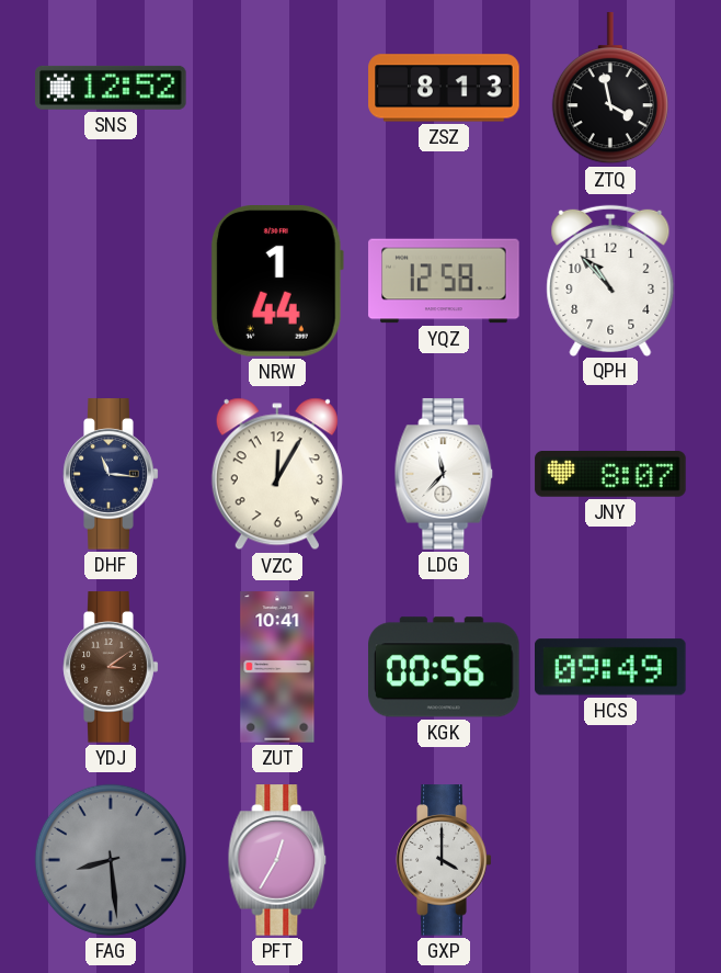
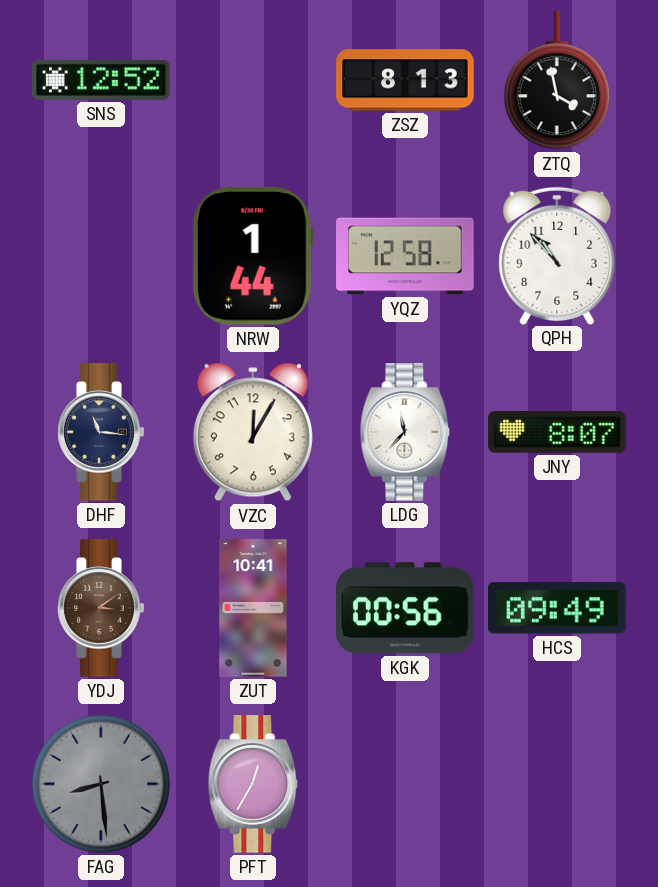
GXP: 4:00 -> none (444, 860)
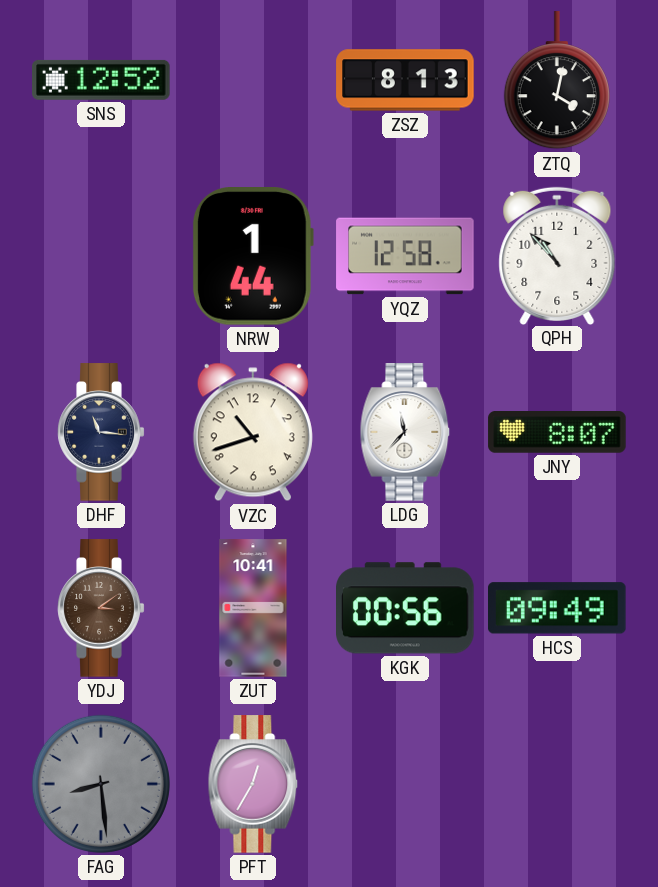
ZTQ: 3:58 -> 4:02 (557, 81)
VZC: 12:05 -> 10:42 (253, 432)
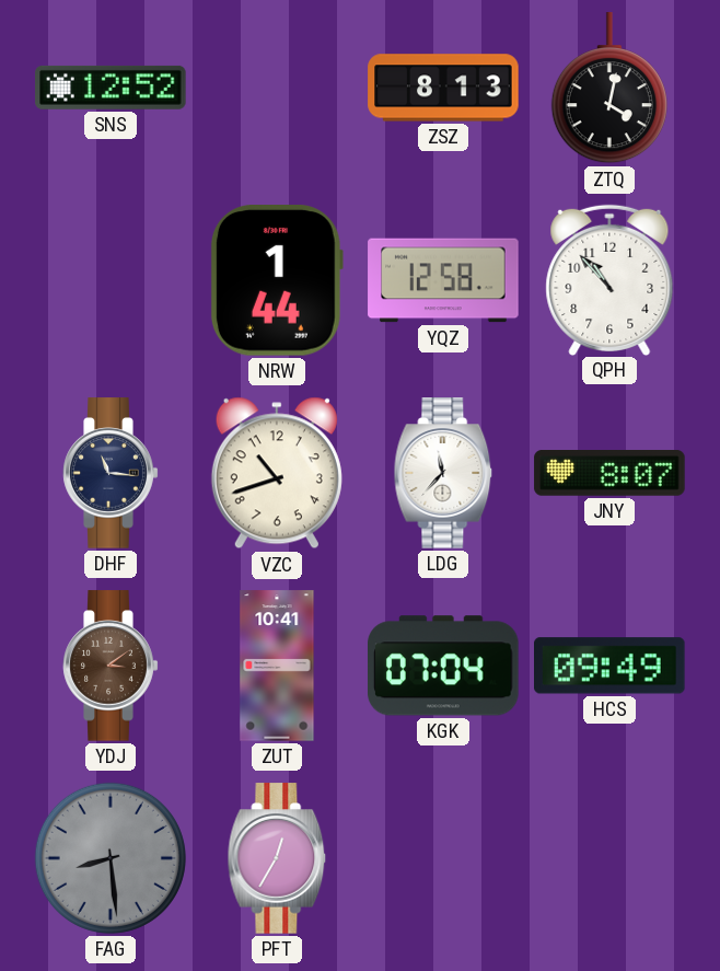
KGK: 00:56 -> 07:04 (444, 666)
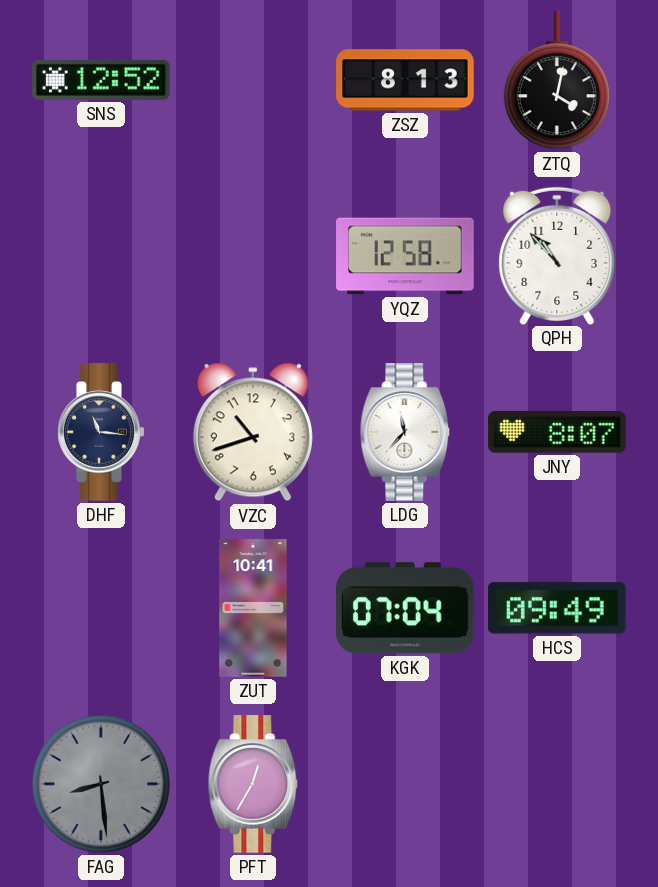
NRW: 1:44 -> none (277, 281)
YDJ: 3:09 -> none (111, 666)
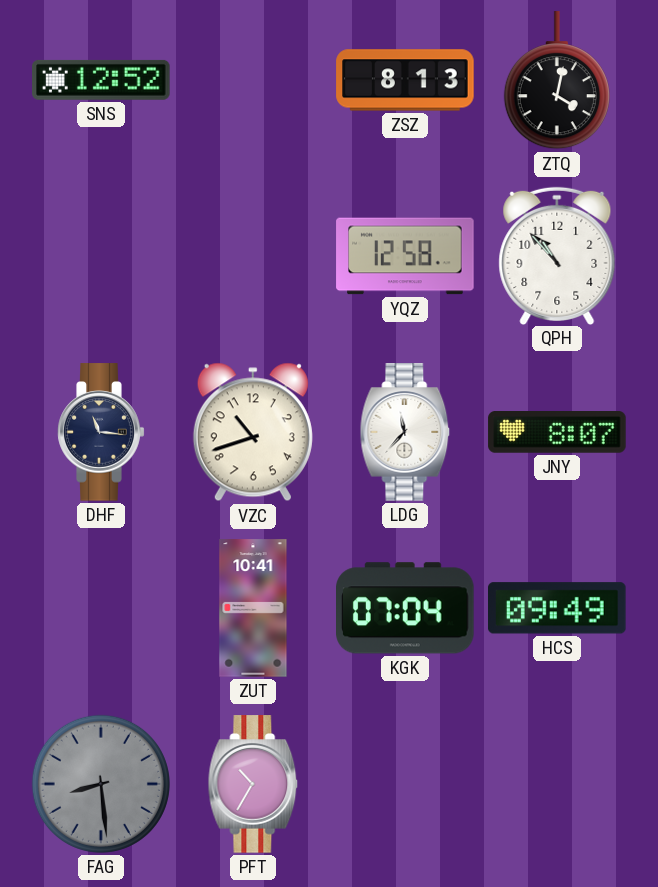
PFT: 12:35 -> 10:35 (253, 784)
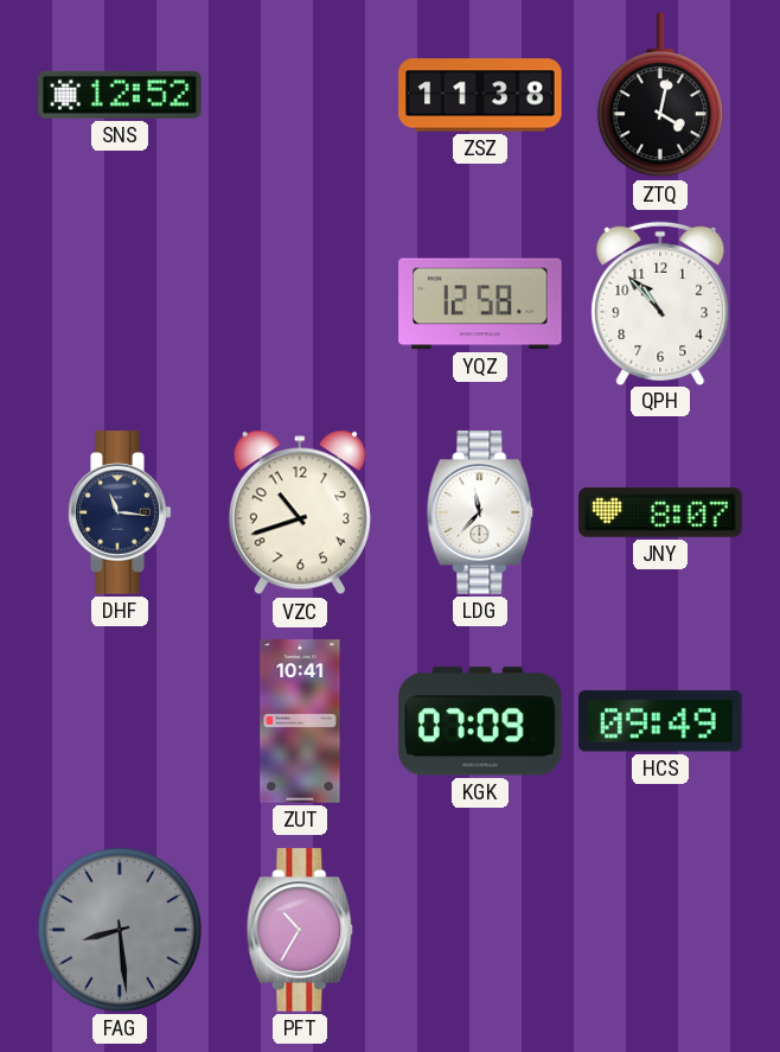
ZSZ: 8:13 -> 11:38 (480, 95)
KGK: 07:04 -> 07:09 (481, 721)
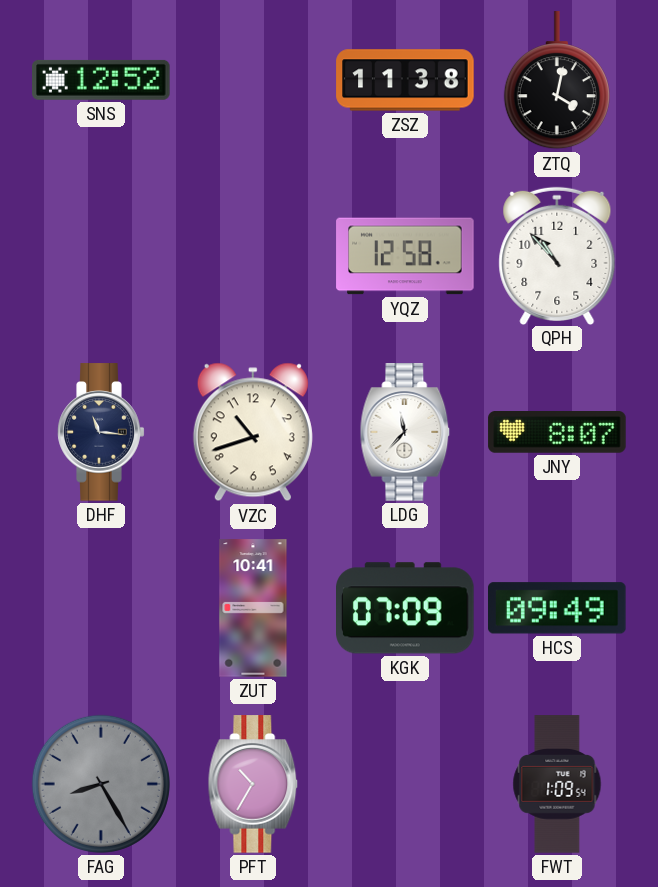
FAG: 8:29 -> 8:25 (101, 784)
FWT: none -> 1:09 (557, 784)
